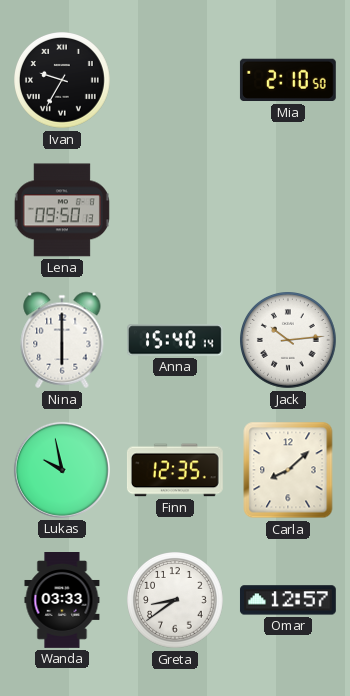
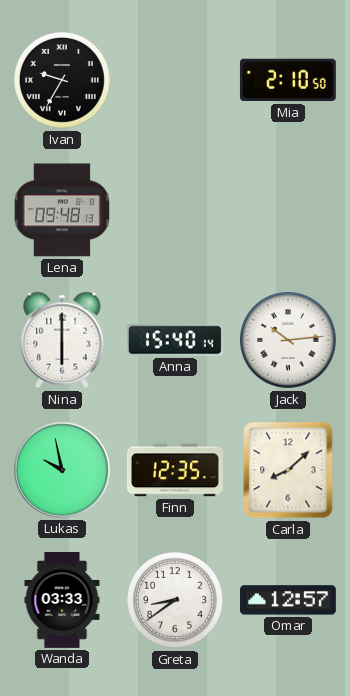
Lena: 09:50 -> 09:48 (62, 210)
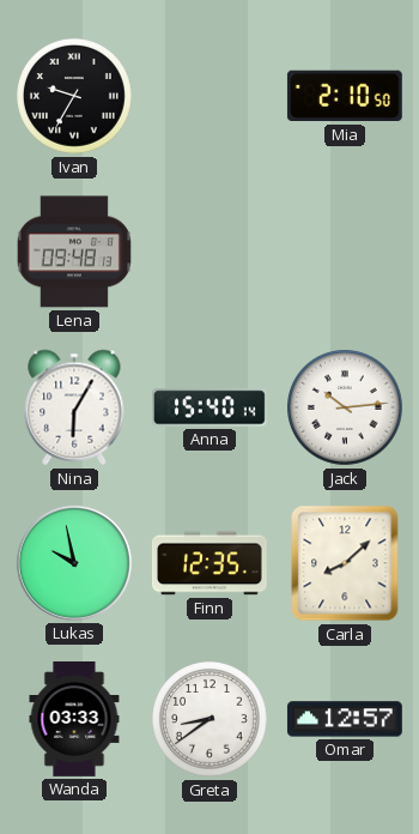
Nina: 6:00 -> 6:05 (74, 407)
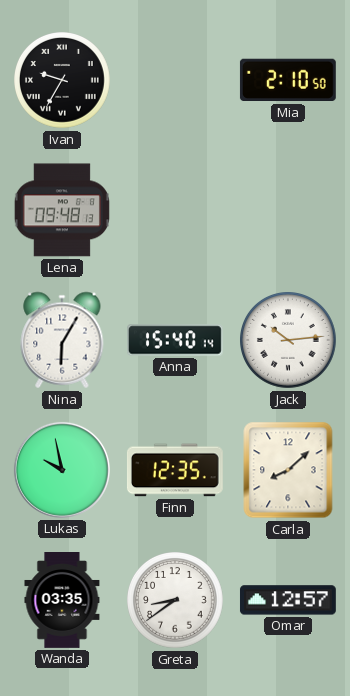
Wanda: 03:33 -> 03:35 (62, 601)
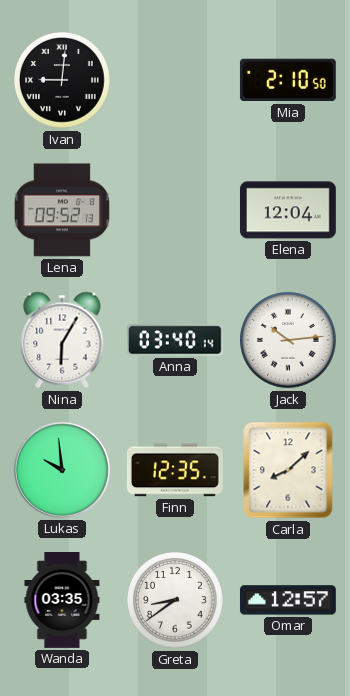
Ivan: 9:35 -> 9:01 (63, 81)
Lena: 09:48 -> 09:52 (62, 210)
Elena: none -> 12:04 (288, 210)
Anna: 15:40 -> 03:40 (176, 340)
Lukas: 9:58 -> 9:59 (62, 470)
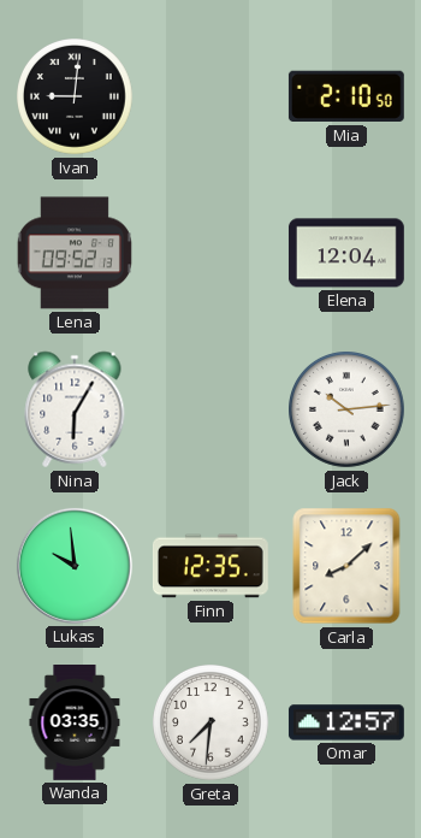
Anna: 03:40 -> none (176, 340)
Greta: 8:39 -> 7:31 (212, 724)
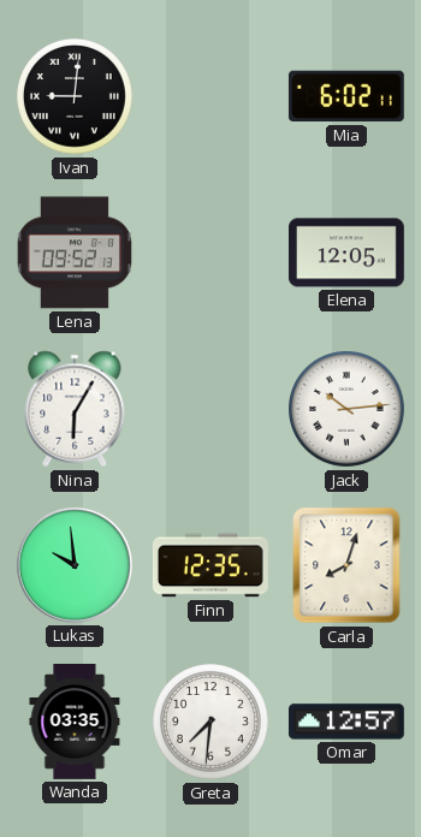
Mia: 2:10 -> 6:02 (346, 96)
Elena: 12:04 -> 12:05 (346, 253)
Carla: 8:08 -> 8:03 (346, 565)
